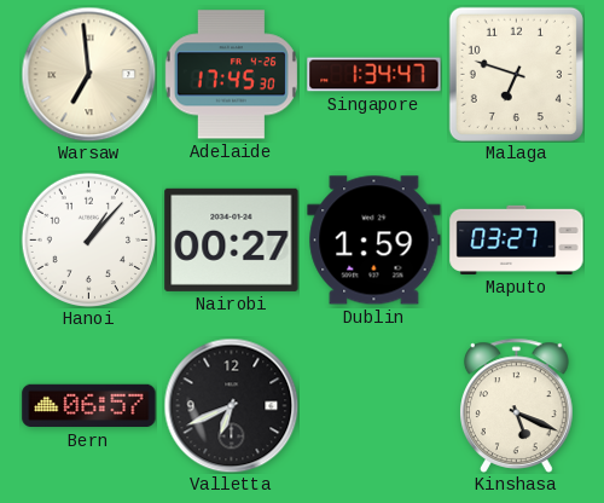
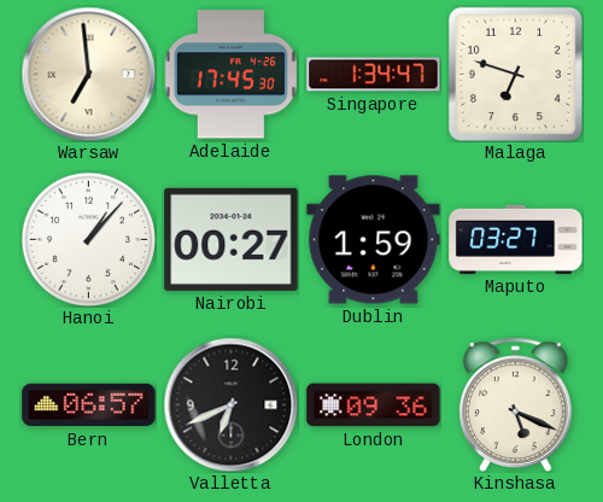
London: none -> 09:36 (374, 405)
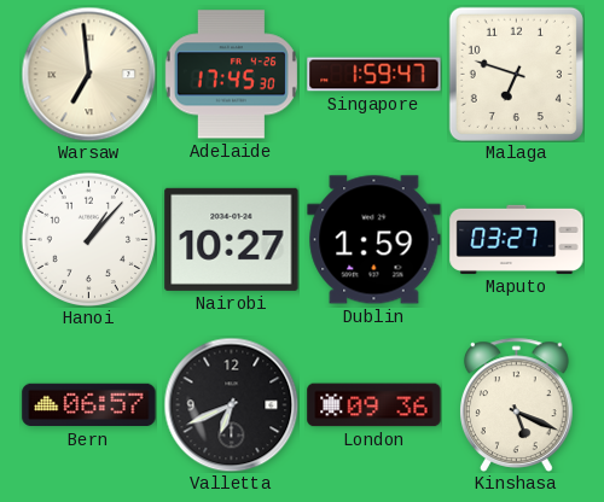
Singapore: 1:34 -> 1:59 (374, 75)
Nairobi: 00:27 -> 10:27 (232, 239)
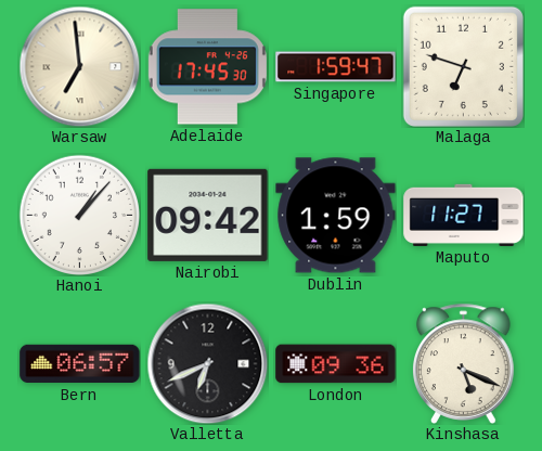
Nairobi: 10:27 -> 09:42 (208, 215)
Maputo: 03:27 -> 11:27 (464, 215)
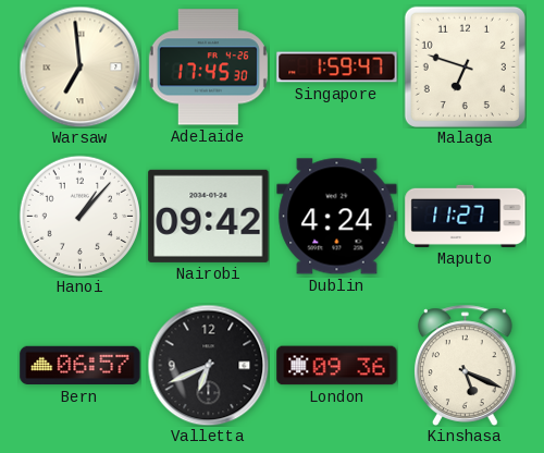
Dublin: 1:59 -> 4:24 (337, 217)
